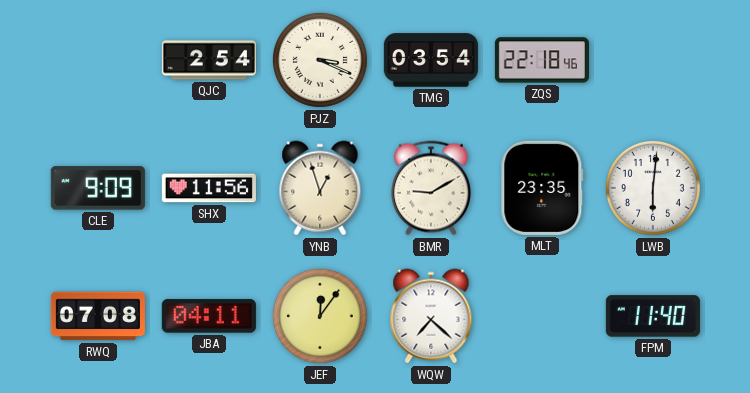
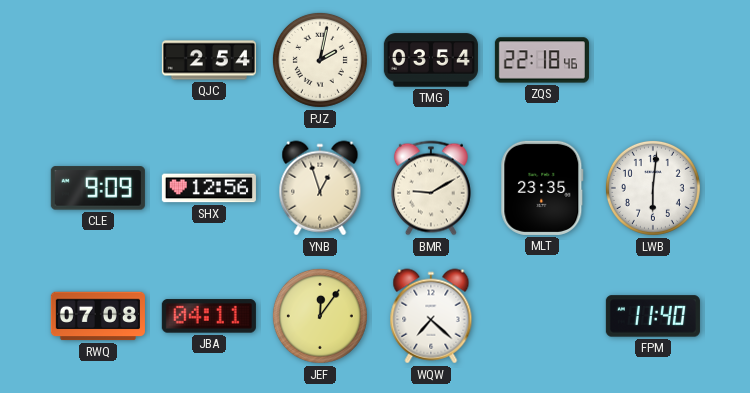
PJZ: 3:19 -> 2:02 (320, 60)
SHX: 11:56 -> 12:56 (209, 188)
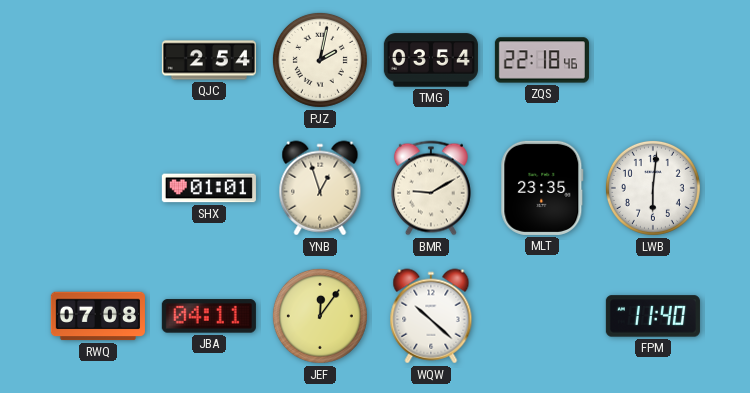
CLE: 9:09 -> none (98, 188)
SHX: 12:56 -> 01:01 (209, 188)
WQW: 7:22 -> 10:22 (431, 316)
